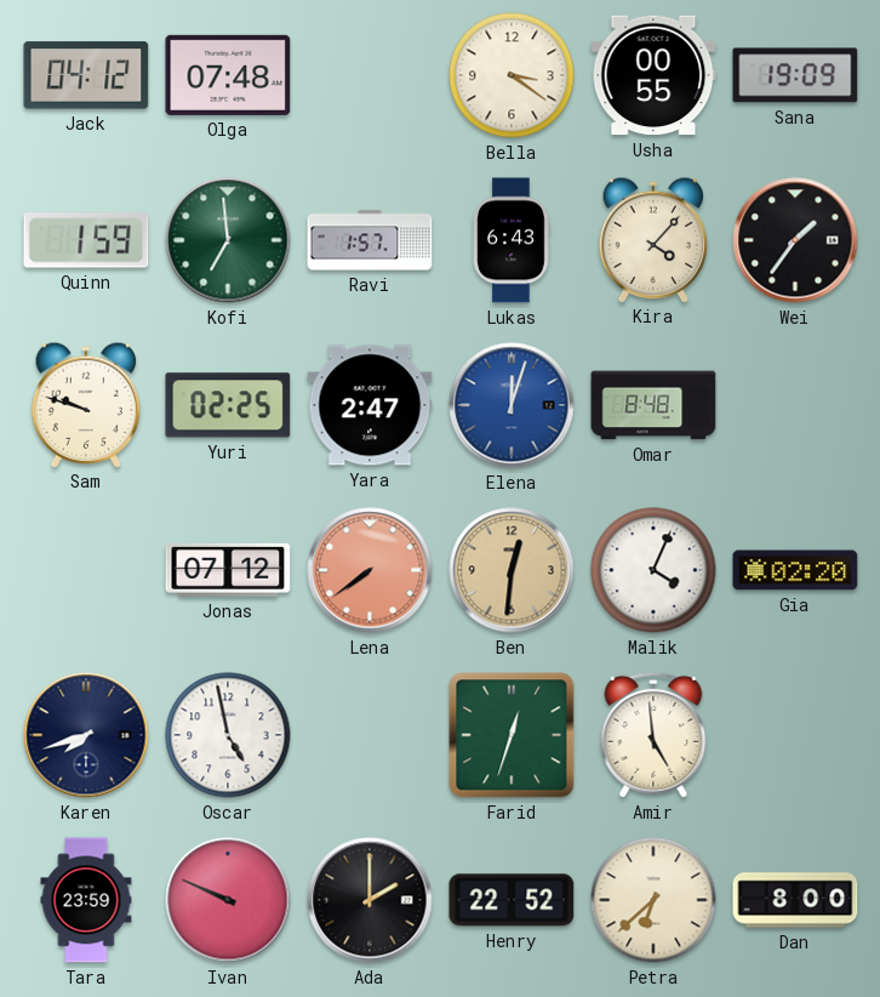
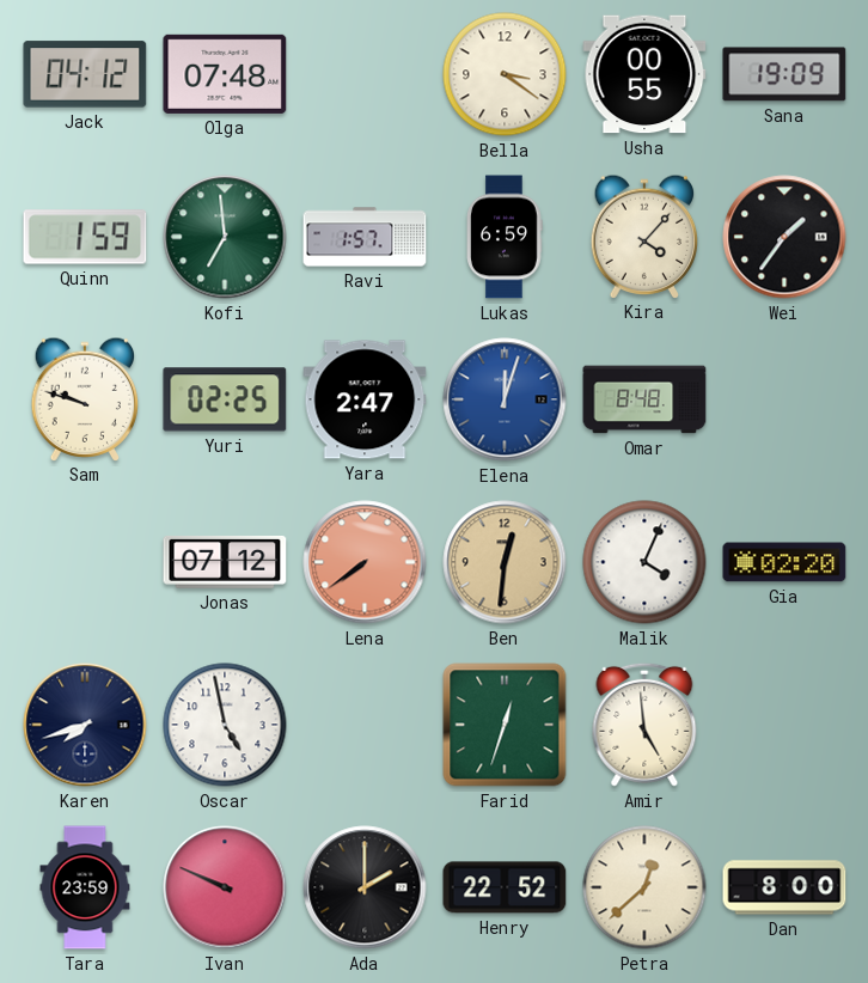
Lukas: 6:43 -> 6:59 (505, 237)
Petra: 6:38 -> 12:38 (644, 887)
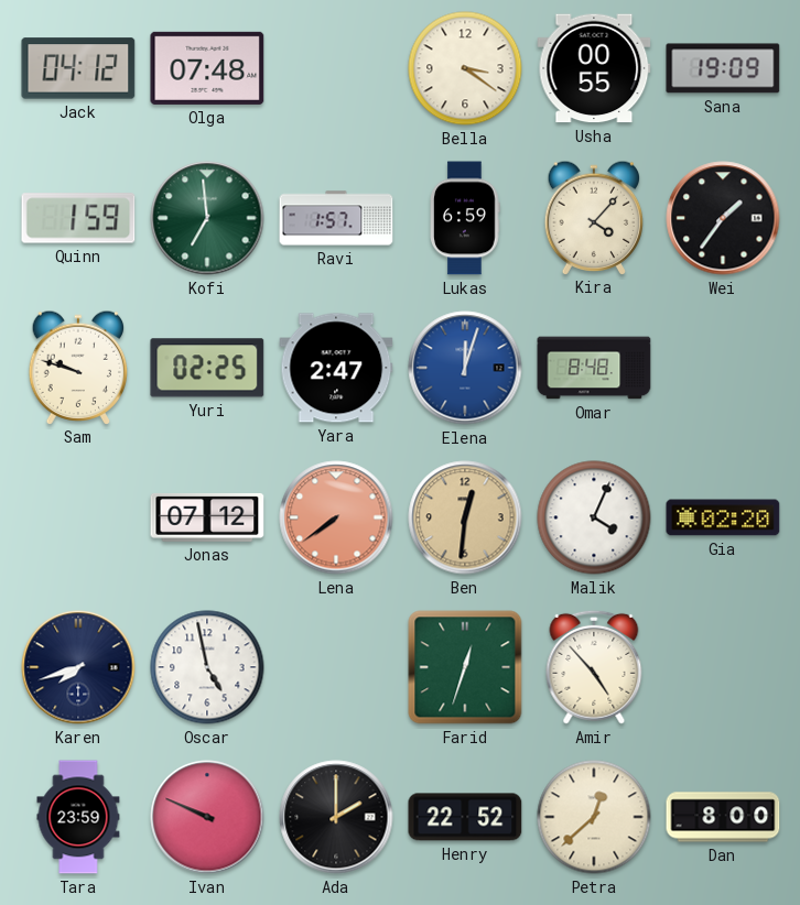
Amir: 4:59 -> 4:53 (594, 667)
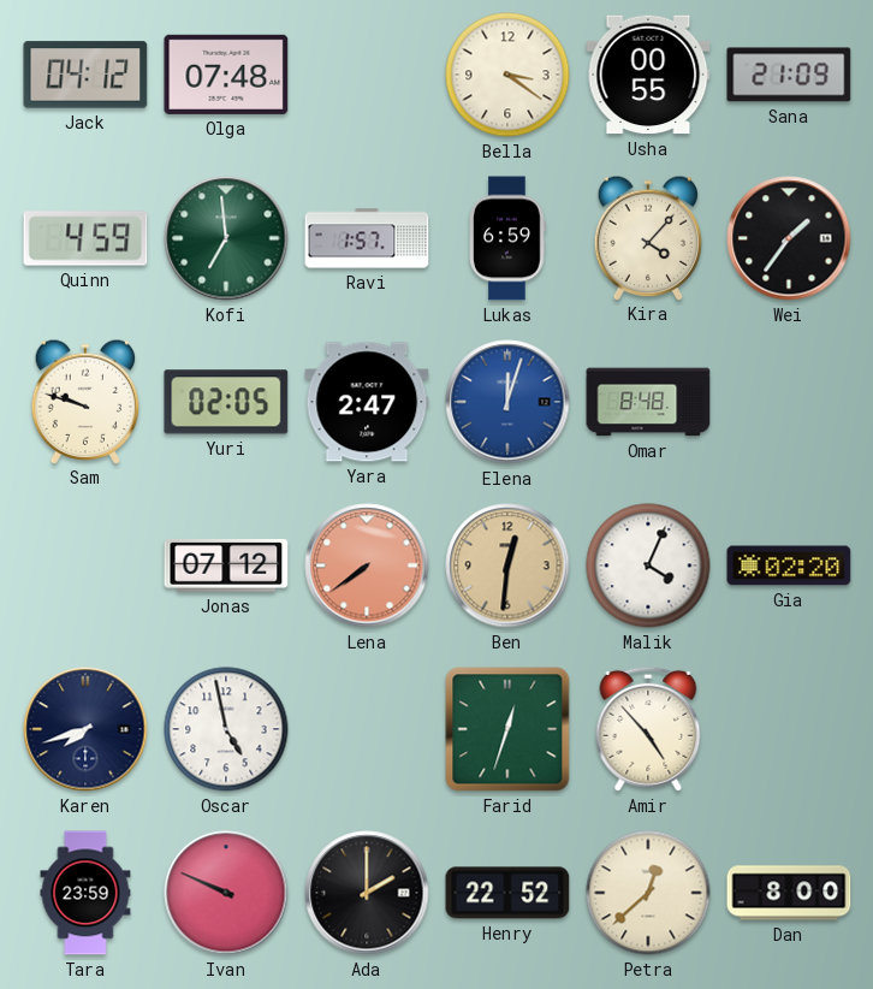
Sana: 19:09 -> 21:09 (789, 75)
Quinn: 1:59 -> 4:59 (85, 238)
Yuri: 02:25 -> 02:05 (226, 402)
